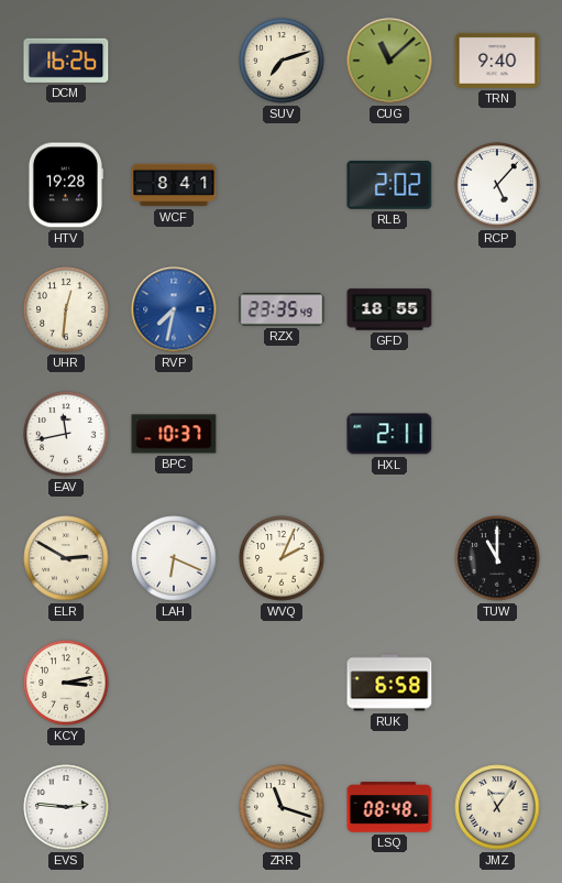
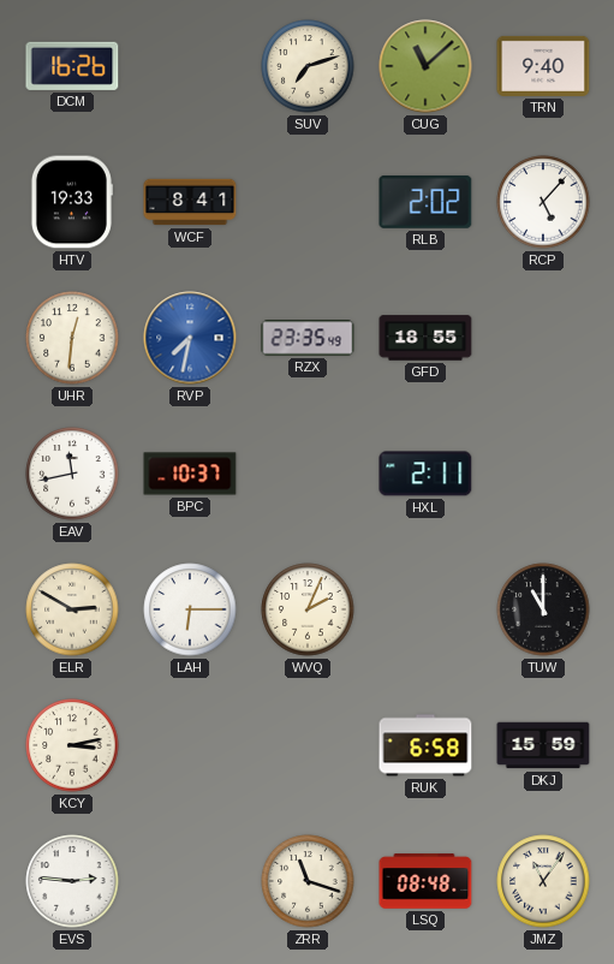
HTV: 19:28 -> 19:33 (71, 202)
LAH: 6:19 -> 6:15 (190, 609)
DKJ: none -> 15:59 (543, 745)
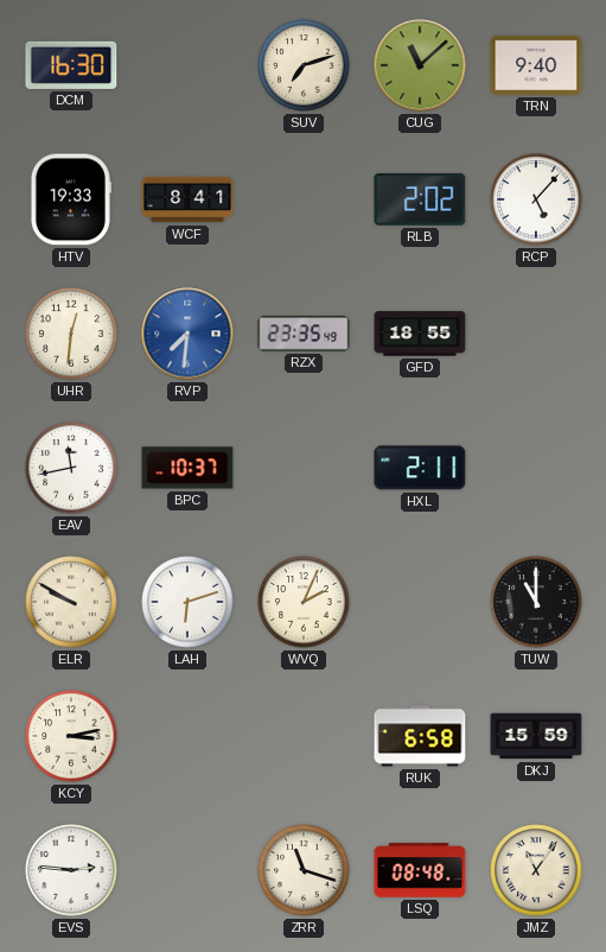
DCM: 16:26 -> 16:30 (71, 65)
RVP: 7:32 -> 7:31 (187, 334)
ELR: 2:50 -> 9:50 (71, 602)
LAH: 6:15 -> 6:12 (187, 602)
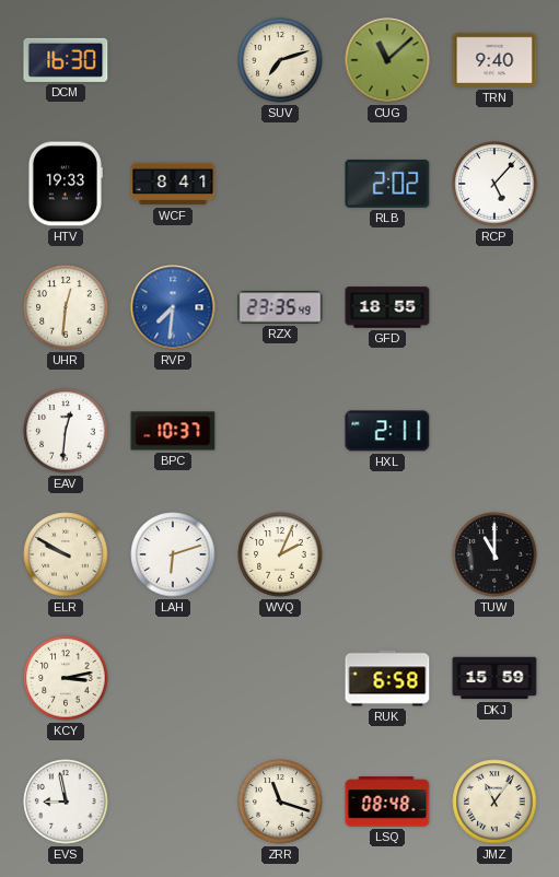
EAV: 11:43 -> 12:31 (66, 431)
EVS: 2:46 -> 8:58 (66, 802)
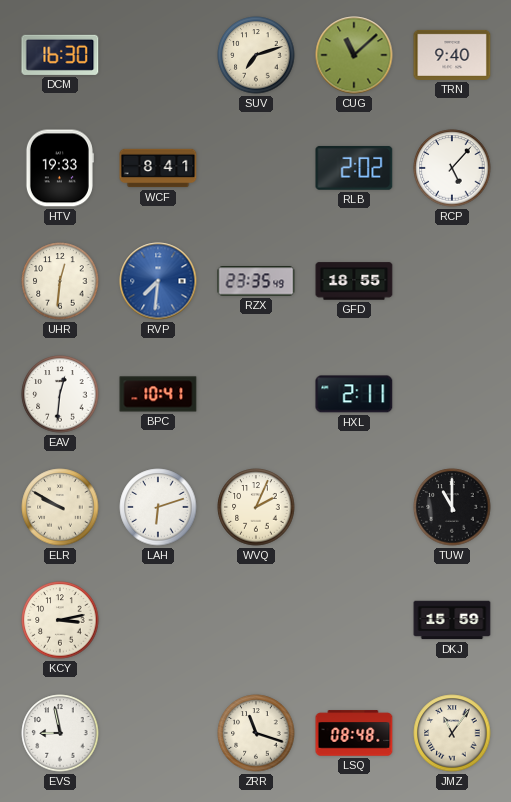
BPC: 10:37 -> 10:41 (158, 394)
RUK: 6:58 -> none (387, 678)
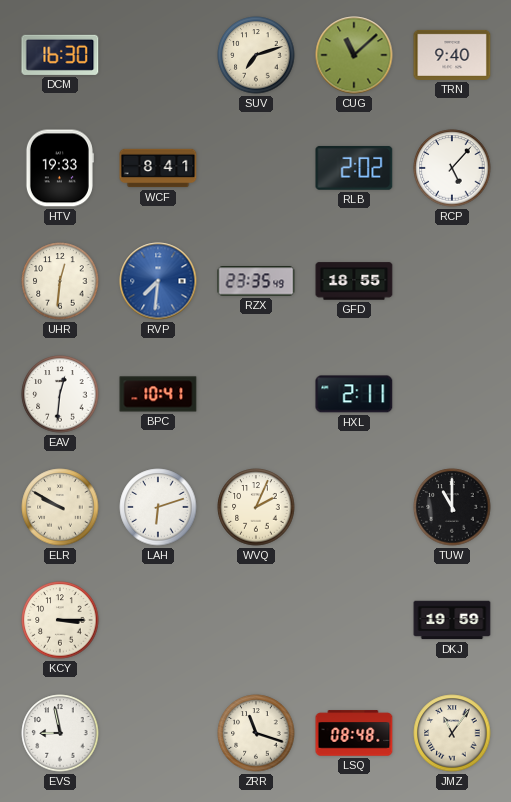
KCY: 3:13 -> 3:15 (60, 620)
DKJ: 15:59 -> 19:59 (452, 620)
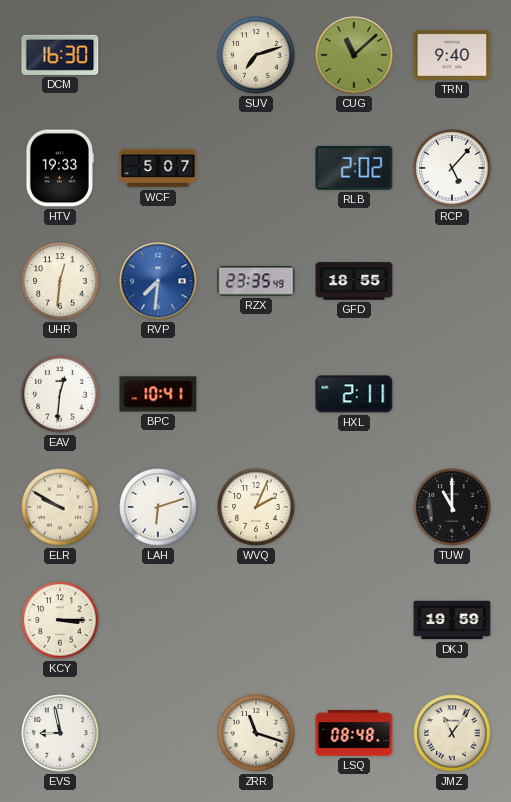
WCF: 8:41 -> 5:07 (158, 168)
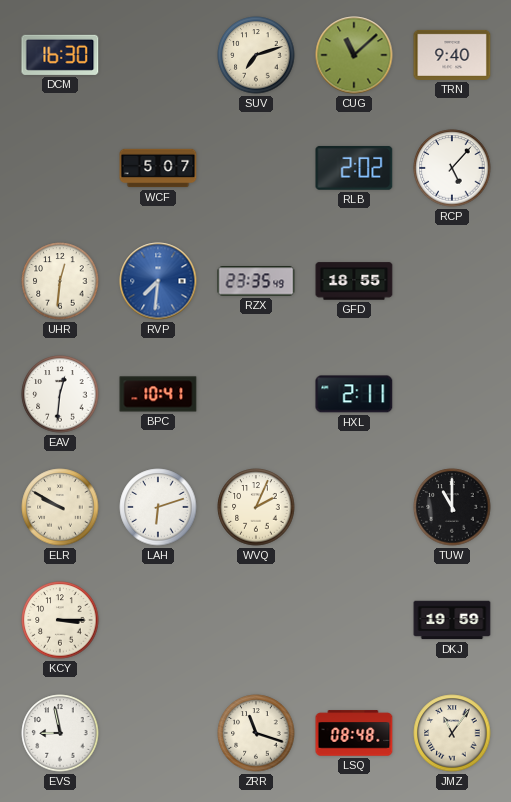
HTV: 19:33 -> none (59, 168)
